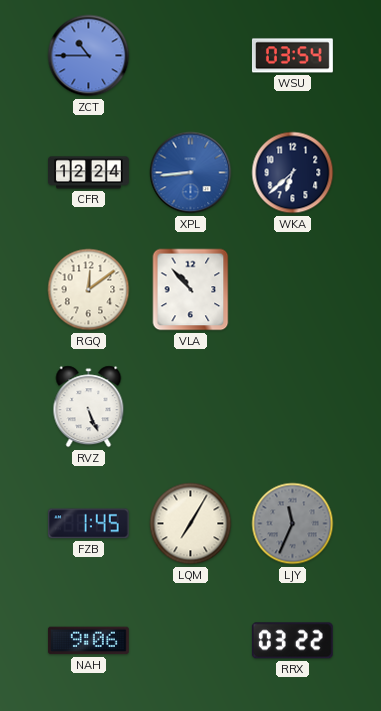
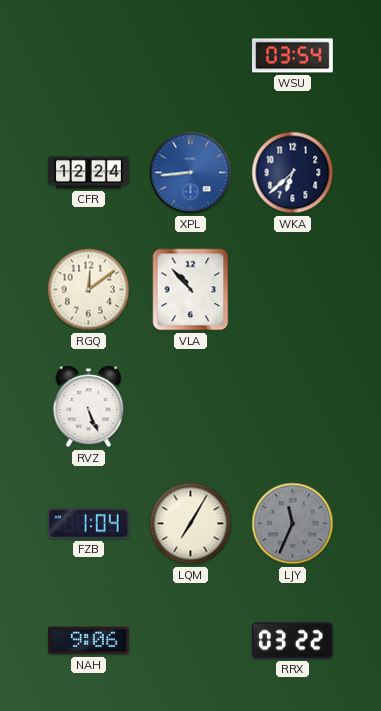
ZCT: 10:45 -> none (89, 56)
FZB: 1:45 -> 1:04 (88, 524)
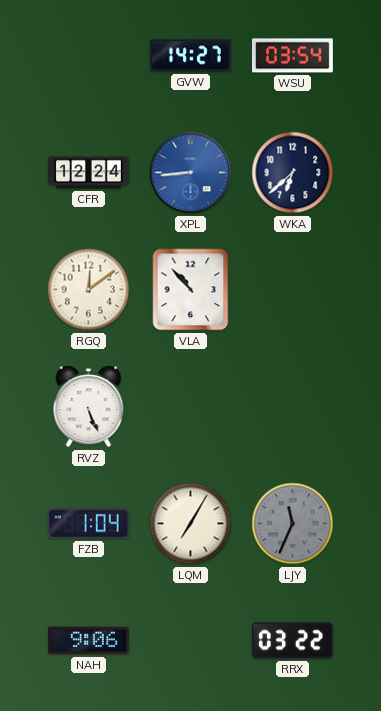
GVW: none -> 14:27 (191, 56)
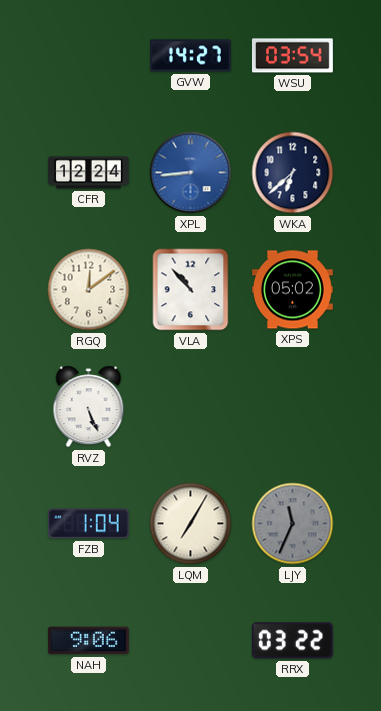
XPS: none -> 05:02 (293, 290)
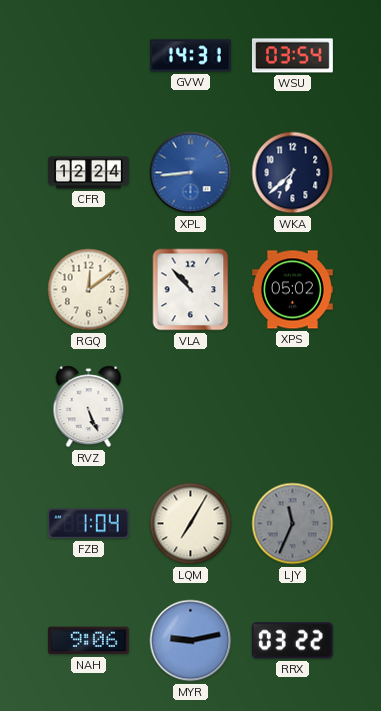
GVW: 14:27 -> 14:31 (191, 56)
MYR: none -> 9:13 (191, 641)
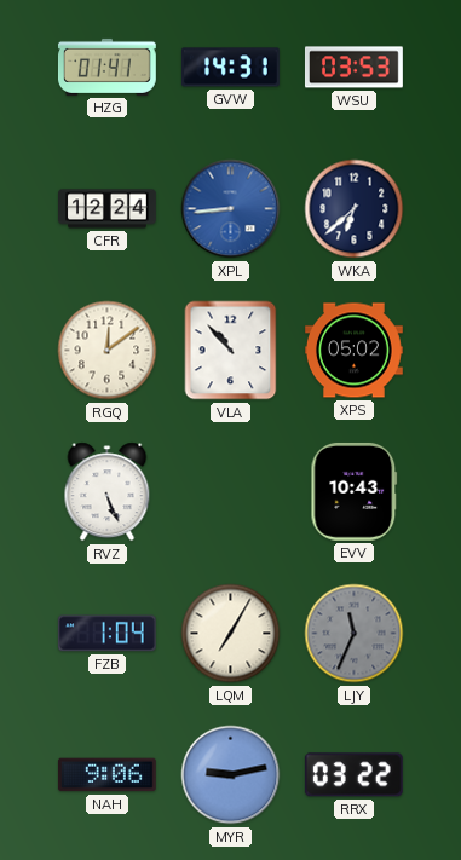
HZG: none -> 01:41 (106, 67)
WSU: 03:54 -> 03:53 (355, 68)
EVV: none -> 10:43 (355, 491)
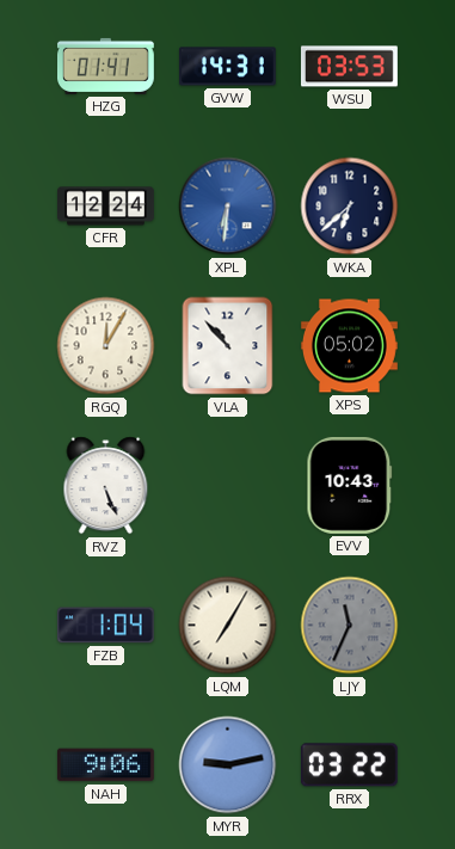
XPL: 8:44 -> 6:31 (228, 207)
RGQ: 12:09 -> 12:05 (106, 346)
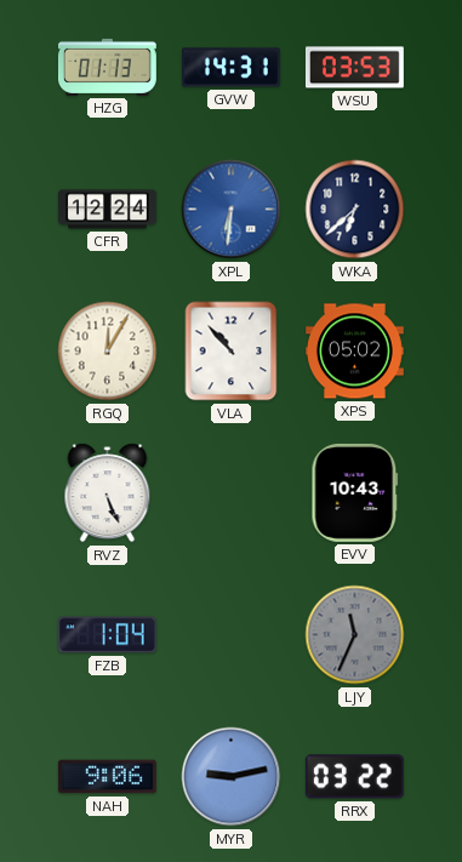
HZG: 01:41 -> 01:13 (107, 67)
LQM: 7:05 -> none (228, 626)
